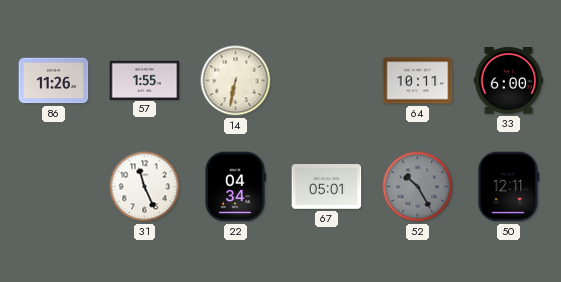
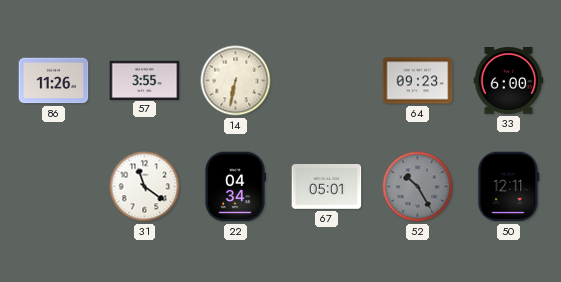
57: 1:55 -> 3:55 (145, 80)
64: 10:11 -> 09:23 (418, 81)
31: 11:26 -> 11:21 (145, 187)
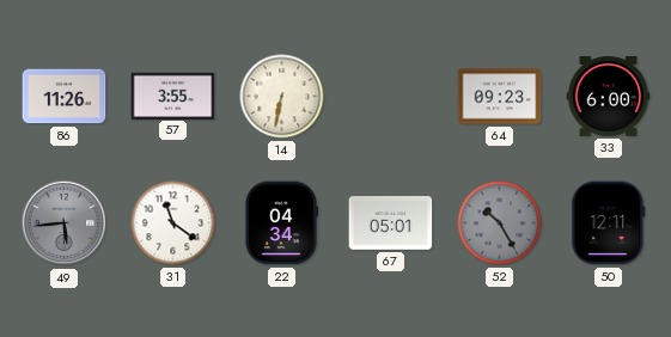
49: none -> 5:44 (65, 223)
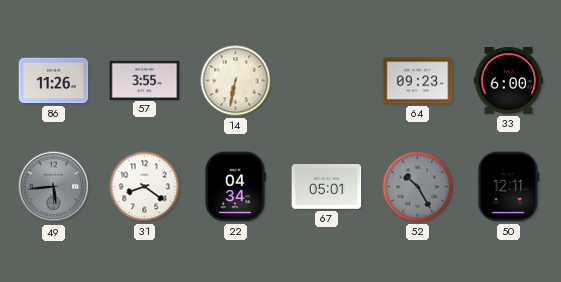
31: 11:21 -> 8:21 (145, 187)
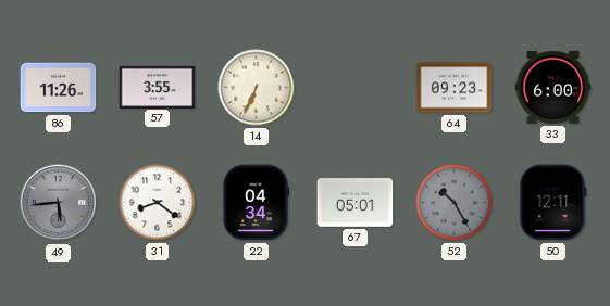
14: 6:32 -> 6:34 (257, 88)
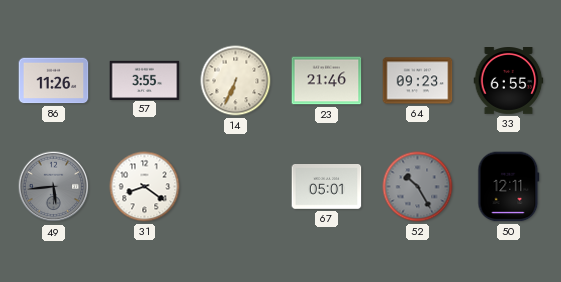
23: none -> 21:46 (327, 81)
33: 6:00 -> 6:55 (509, 81)
22: 04:34 -> none (256, 203)
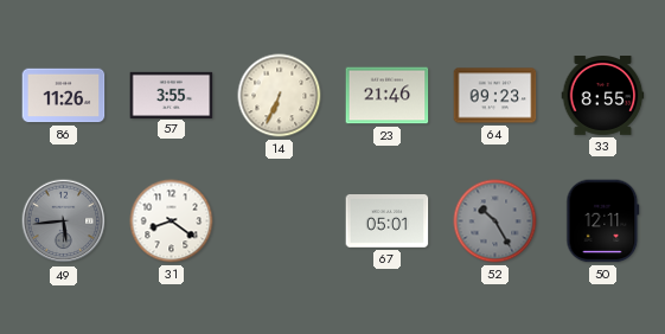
33: 6:55 -> 8:55 (603, 96)
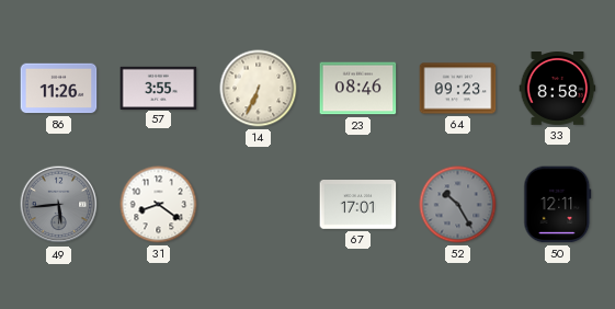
23: 21:46 -> 08:46 (358, 89)
33: 8:55 -> 8:58 (558, 89)
67: 05:01 -> 17:01 (358, 205)
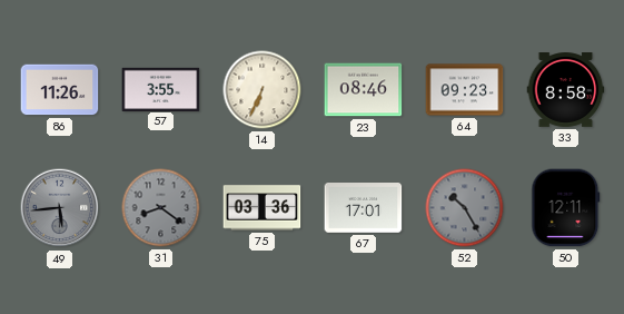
31 dial: white -> grey (161, 208)
75: none -> 03:36 (263, 208)
